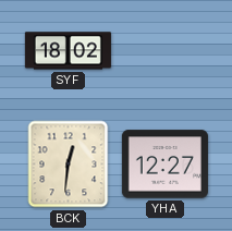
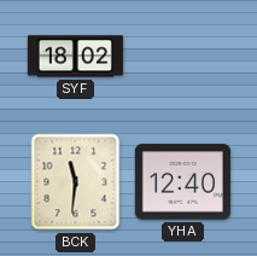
BCK: 12:31 -> 11:31 (76, 182)
YHA: 12:27 -> 12:40 (182, 182)
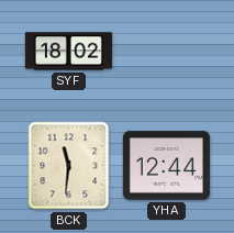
YHA: 12:40 -> 12:44 (166, 166)
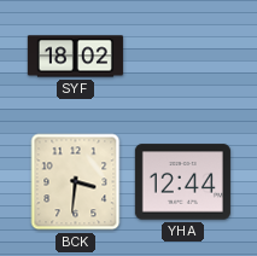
BCK: 11:31 -> 3:31 (76, 182)
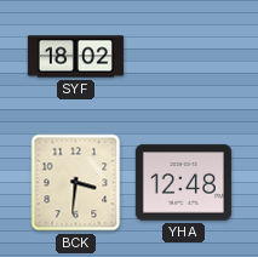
YHA: 12:44 -> 12:48 (183, 183)
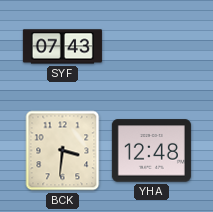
SYF: 18:02 -> 07:43 (62, 47)
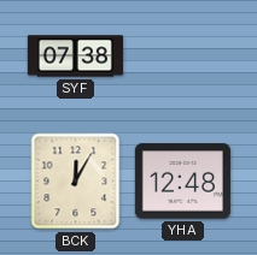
SYF: 07:43 -> 07:38 (75, 57)
BCK: 3:31 -> 12:05 (76, 182)
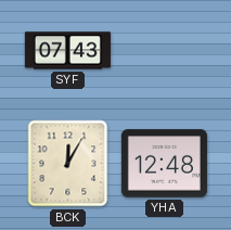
SYF: 07:38 -> 07:43 (67, 51)
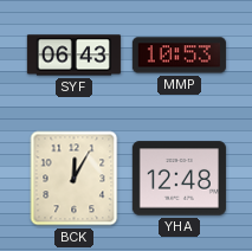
SYF: 07:43 -> 06:43 (73, 56)
MMP: none -> 10:53 (179, 56)
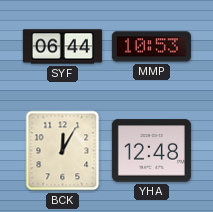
SYF: 06:43 -> 06:44 (62, 47)
